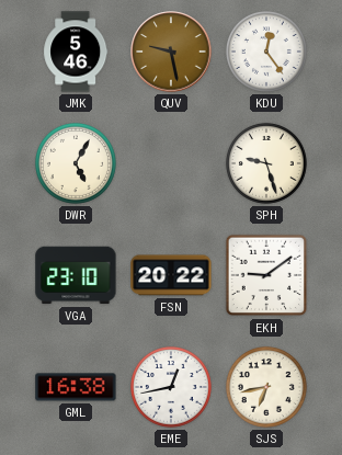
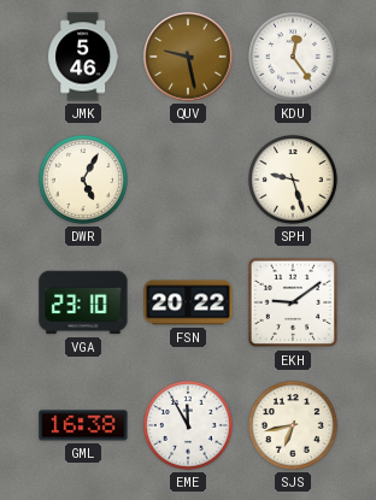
EME: 12:43 -> 11:55 (188, 425)
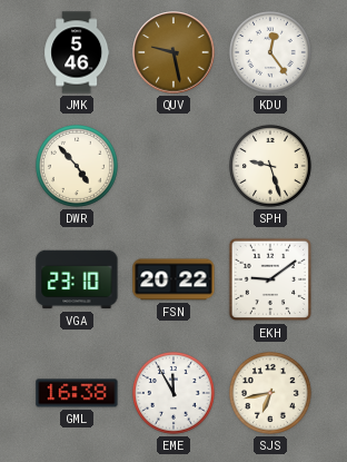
DWR: 5:05 -> 4:53 (77, 166)
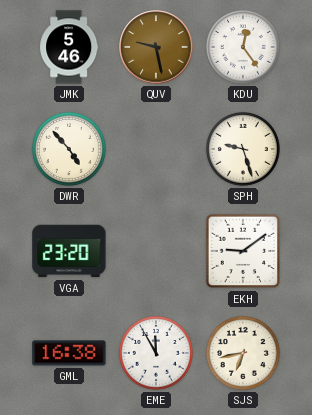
VGA: 23:10 -> 23:20 (69, 251)
FSN: 20:22 -> none (173, 279)
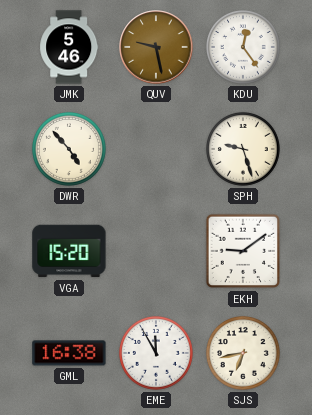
VGA: 23:20 -> 15:20 (69, 251)
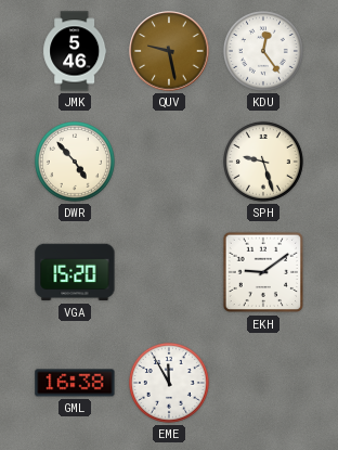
SJS: 6:43 -> none (243, 353)
